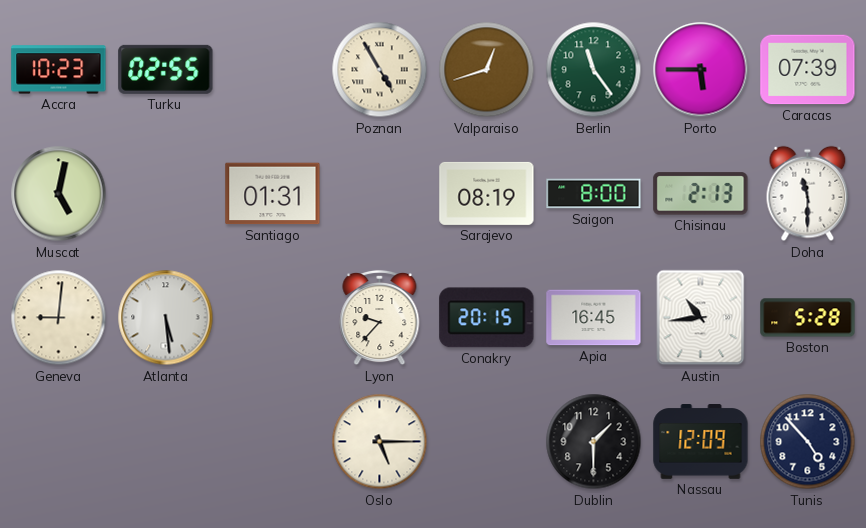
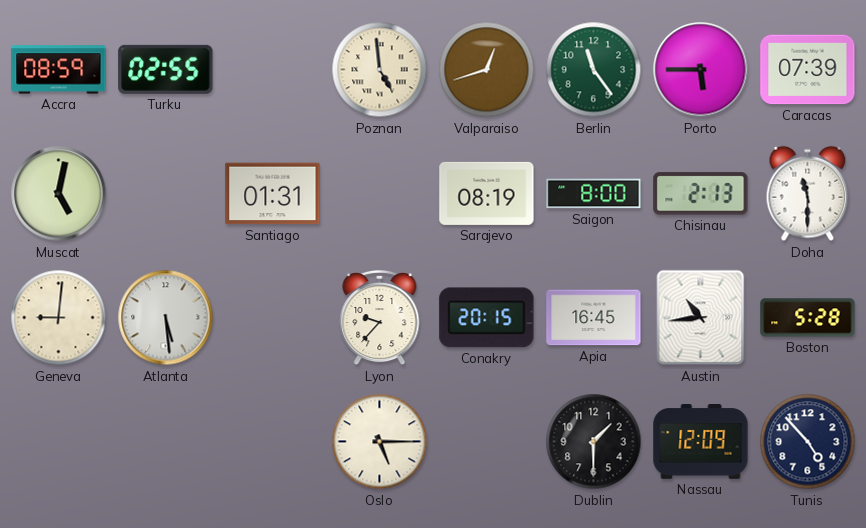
Accra: 10:23 -> 08:59 (59, 70)
Poznan: 4:55 -> 4:59 (380, 70)
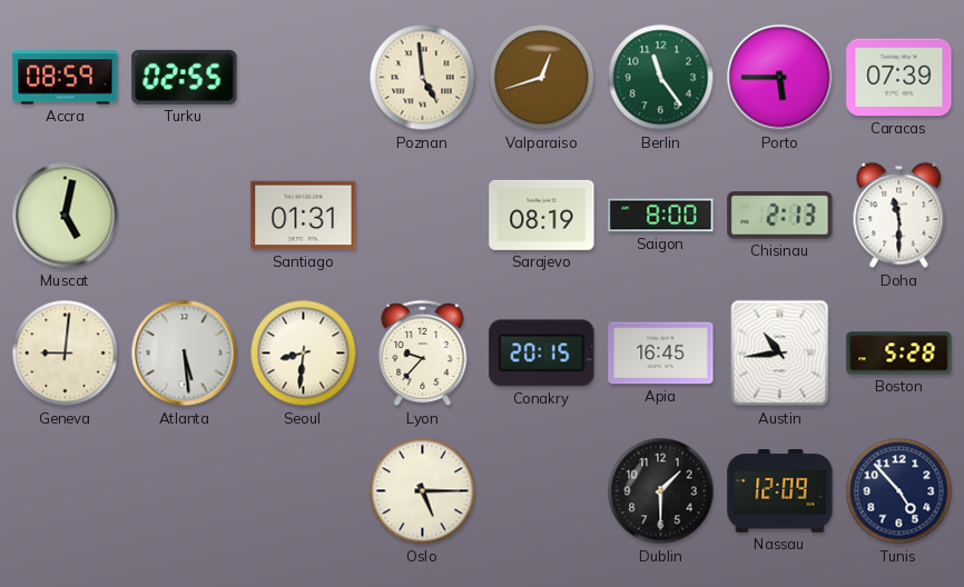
Seoul: none -> 8:31 (304, 354)
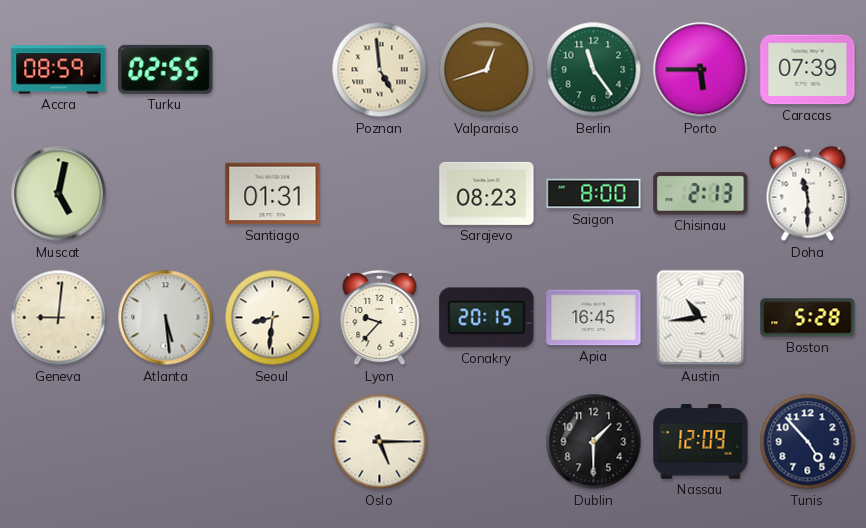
Sarajevo: 08:19 -> 08:23 (487, 193)
